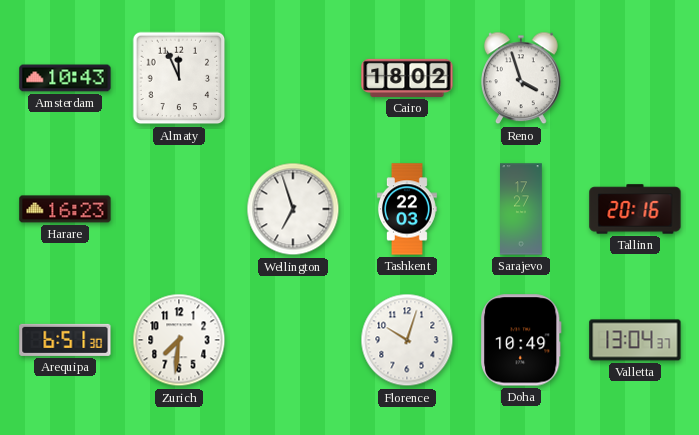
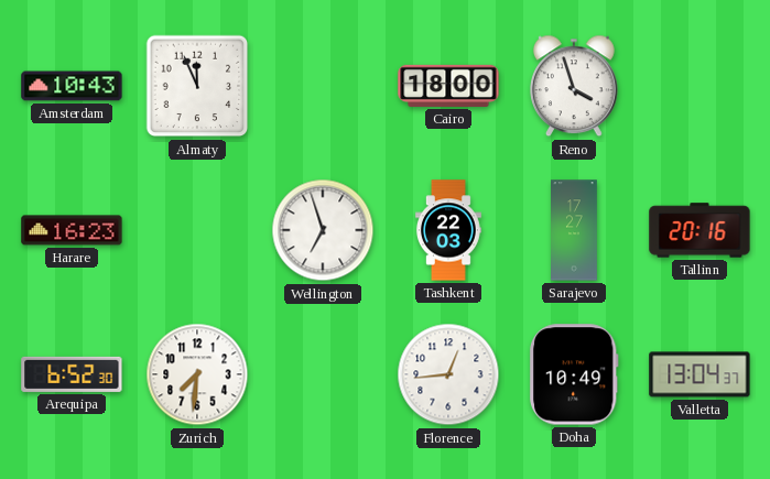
Cairo: 18:02 -> 18:00 (448, 86)
Arequipa: 6:51 -> 6:52 (72, 374)
Florence: 10:03 -> 12:44 (448, 374)
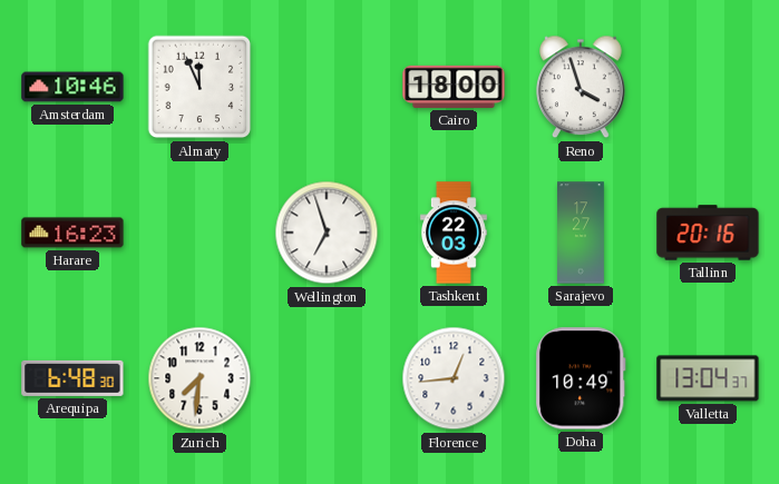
Amsterdam: 10:43 -> 10:46 (72, 87)
Arequipa: 6:52 -> 6:48 (72, 378)
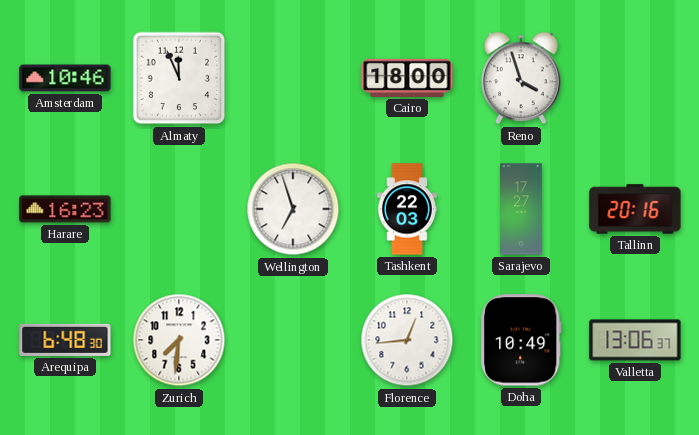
Valletta: 13:04 -> 13:06 (635, 340)
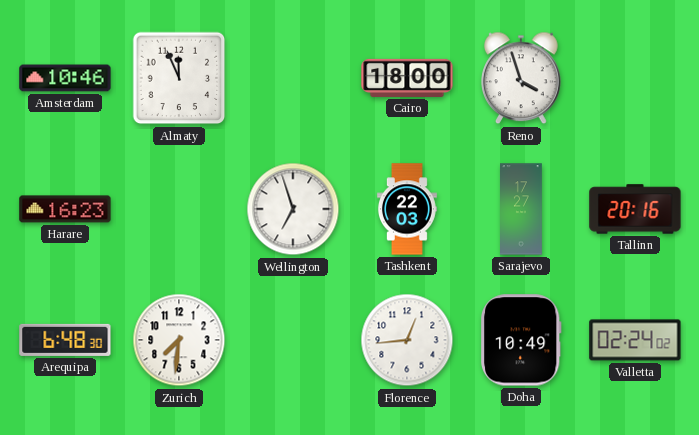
Valletta: 13:06 -> 02:24 (635, 340)
